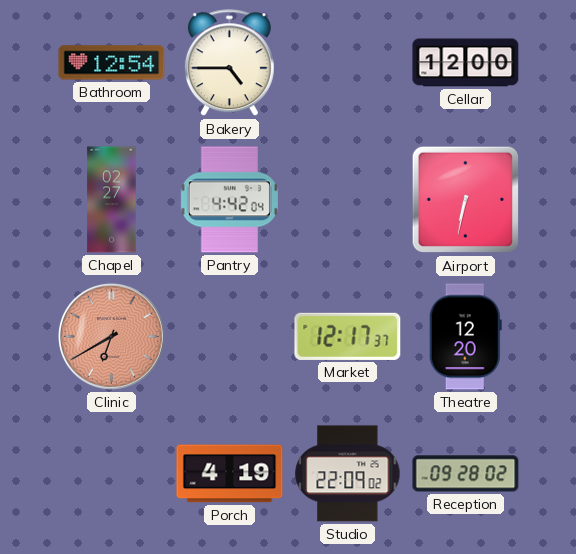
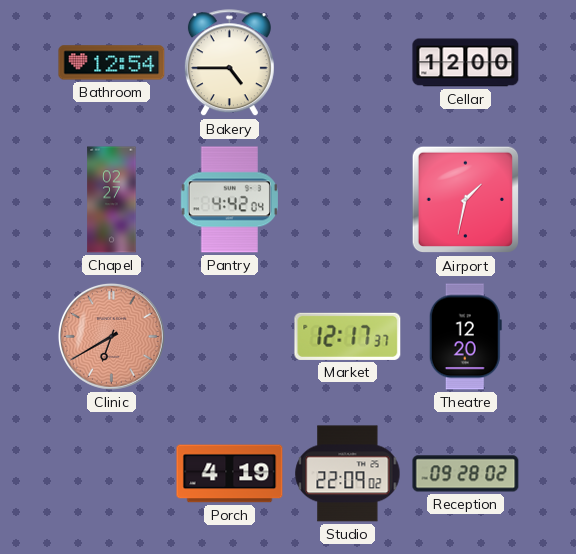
Airport: 6:32 -> 1:32 (466, 200)
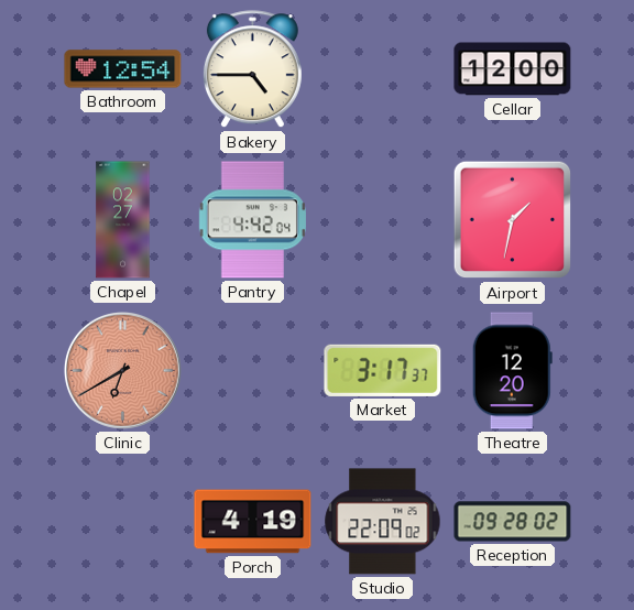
Market: 12:17 -> 3:17 (383, 370)
